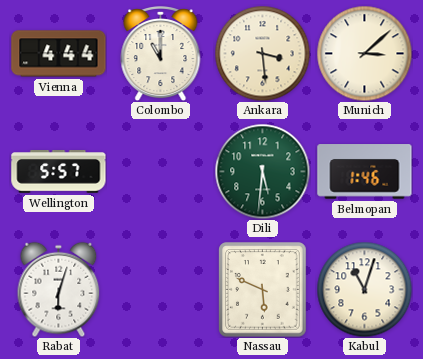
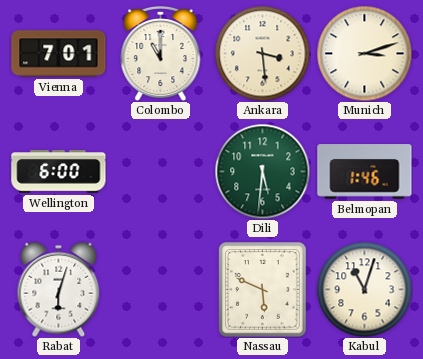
Vienna: 4:44 -> 7:01 (59, 54)
Munich: 3:08 -> 3:12 (364, 53)
Wellington: 5:57 -> 6:00 (59, 172)
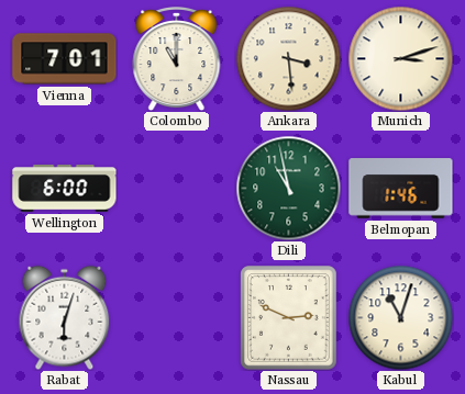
Dili: 5:31 -> 10:58 (288, 188)
Nassau: 5:49 -> 2:49 (289, 318)
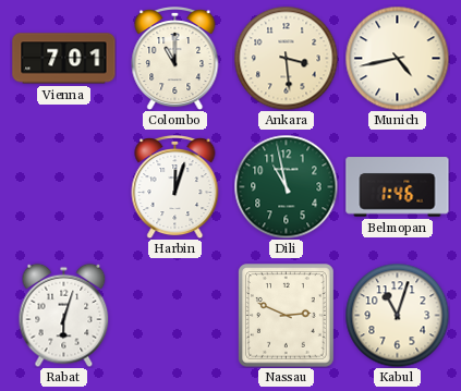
Munich: 3:12 -> 4:43 (397, 58)
Wellington: 6:00 -> none (65, 189)
Harbin: none -> 12:03 (175, 187)
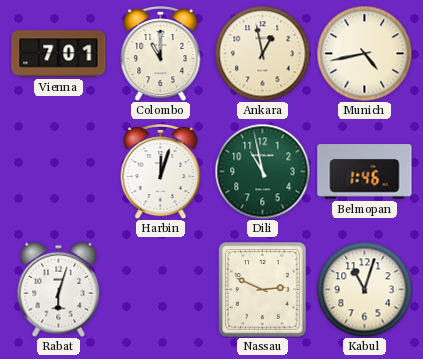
Ankara: 3:29 -> 12:58 (262, 53)
